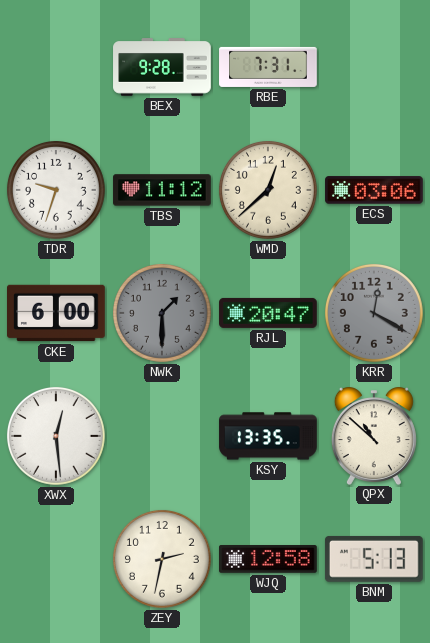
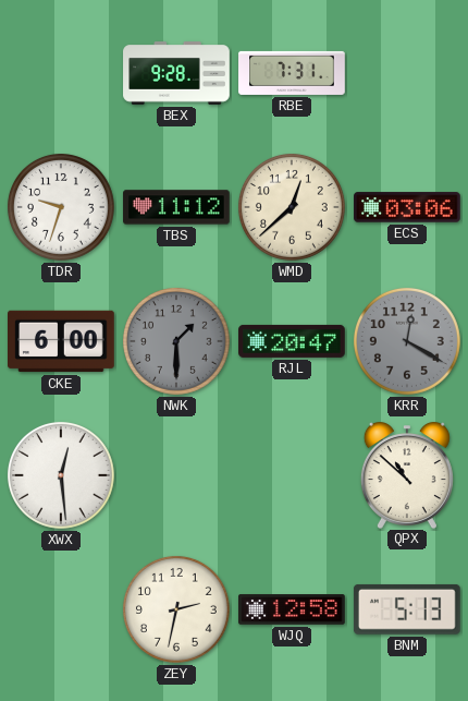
KSY: 13:35 -> none (268, 436)
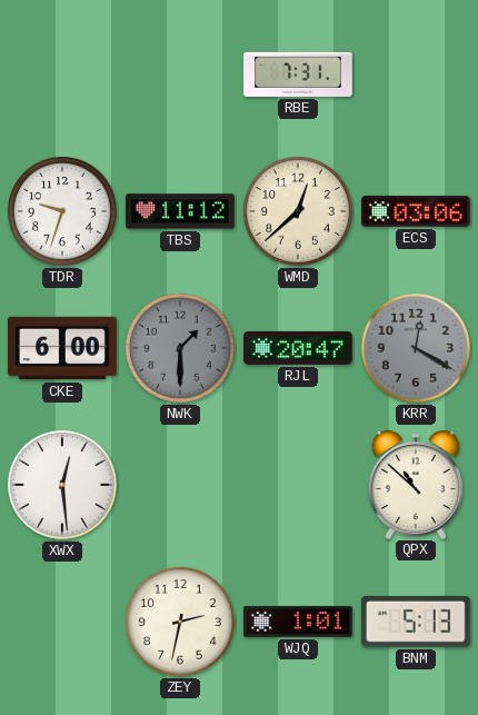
BEX: 9:28 -> none (176, 73)
WJQ: 12:58 -> 1:01 (299, 623)
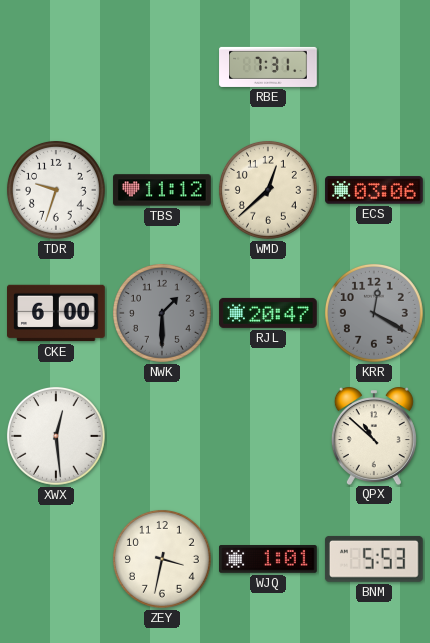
ZEY: 2:32 -> 3:32 (162, 559)
BNM: 5:13 -> 5:53 (374, 559)
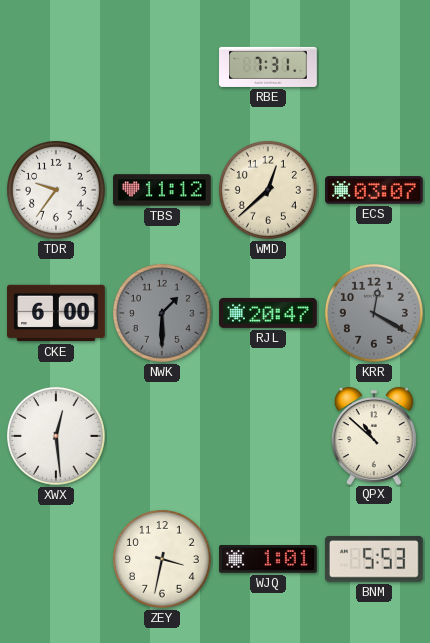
TDR: 9:33 -> 9:36 (56, 190)
ECS: 03:06 -> 03:07 (374, 190)
